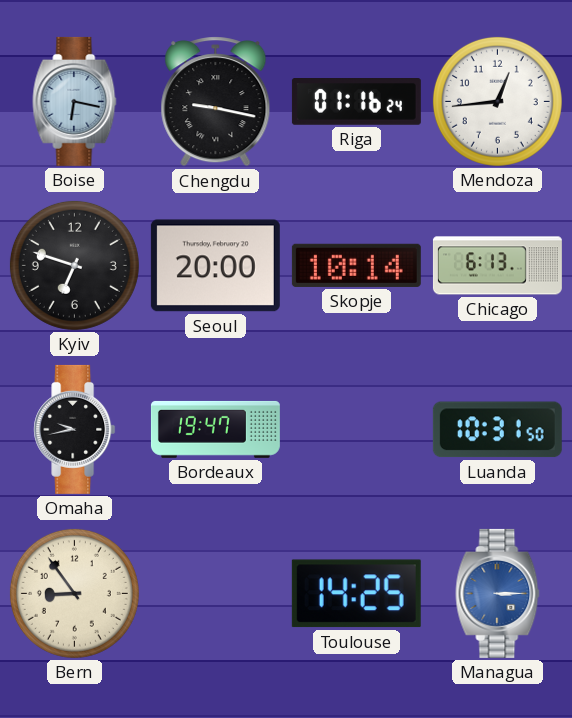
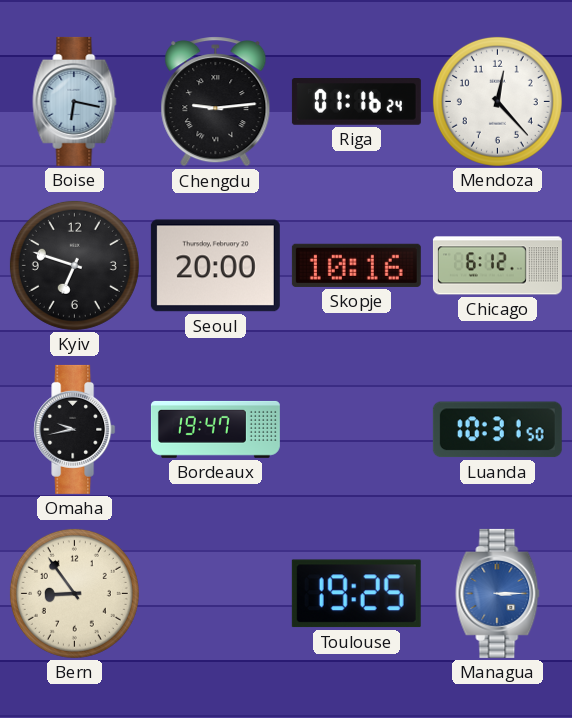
Chengdu: 9:17 -> 9:14 (216, 102)
Mendoza: 12:44 -> 12:23 (497, 101)
Skopje: 10:14 -> 10:16 (356, 265)
Chicago: 6:13 -> 6:12 (497, 266)
Toulouse: 14:25 -> 19:25 (356, 594)
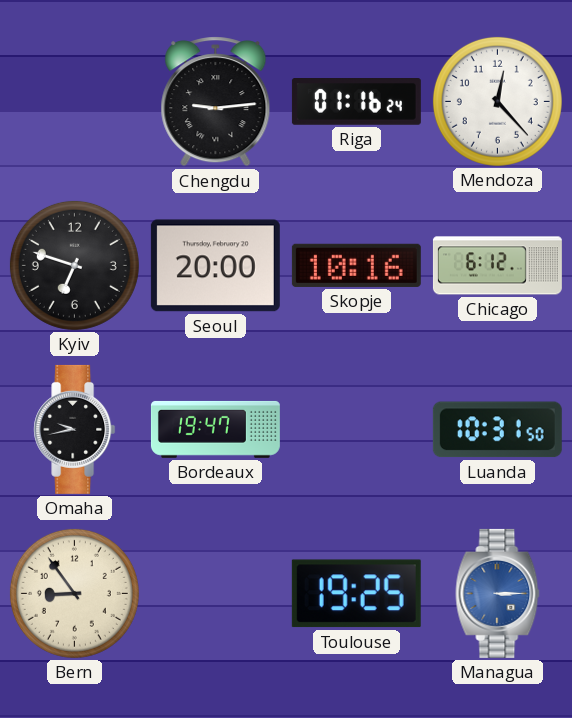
Boise: 6:17 -> none (75, 101)
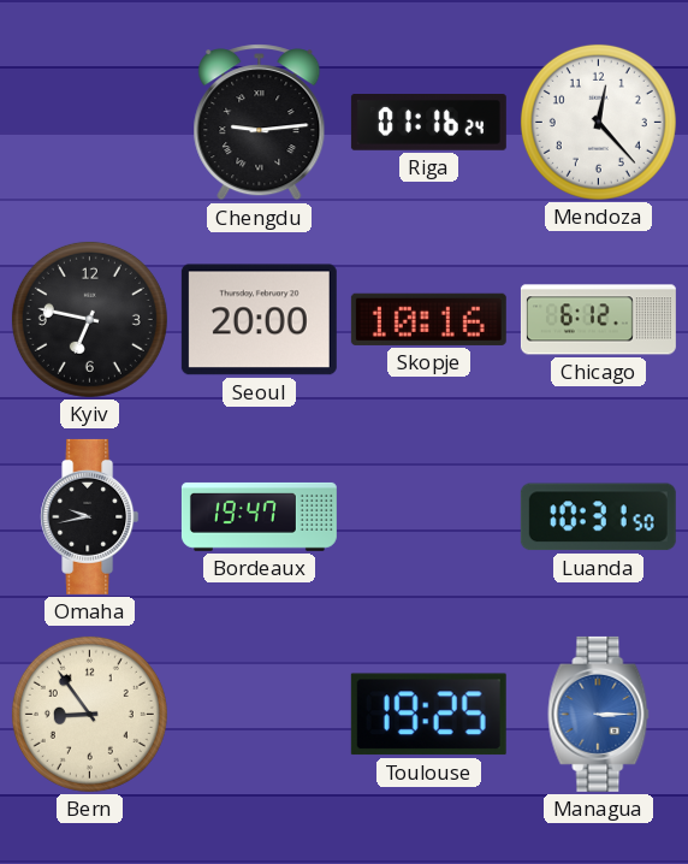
Kyiv: 6:48 -> 6:47 (89, 319)
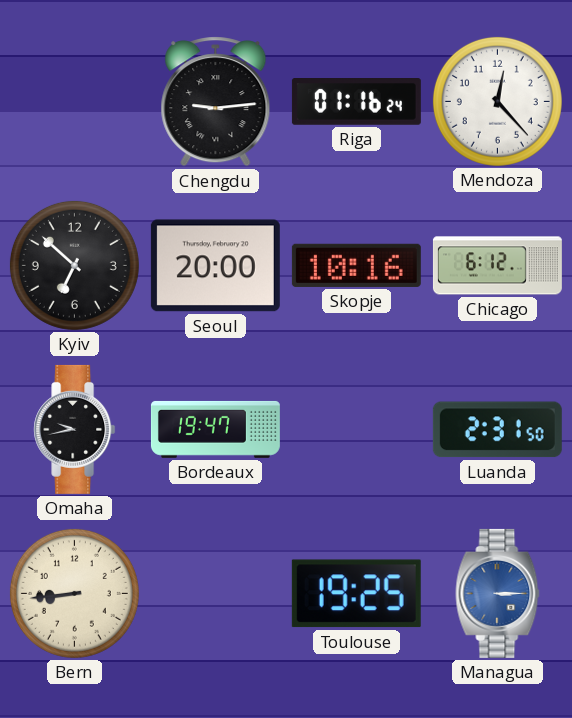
Kyiv: 6:47 -> 6:52 (74, 265)
Luanda: 10:31 -> 2:31 (497, 430)
Bern: 8:54 -> 8:44 (74, 593)
